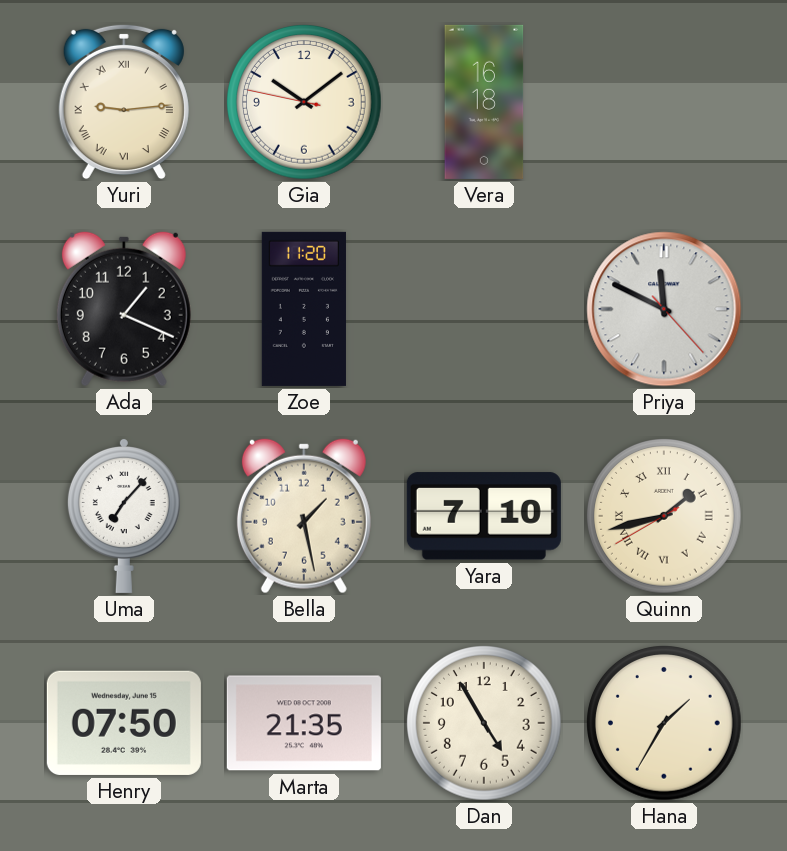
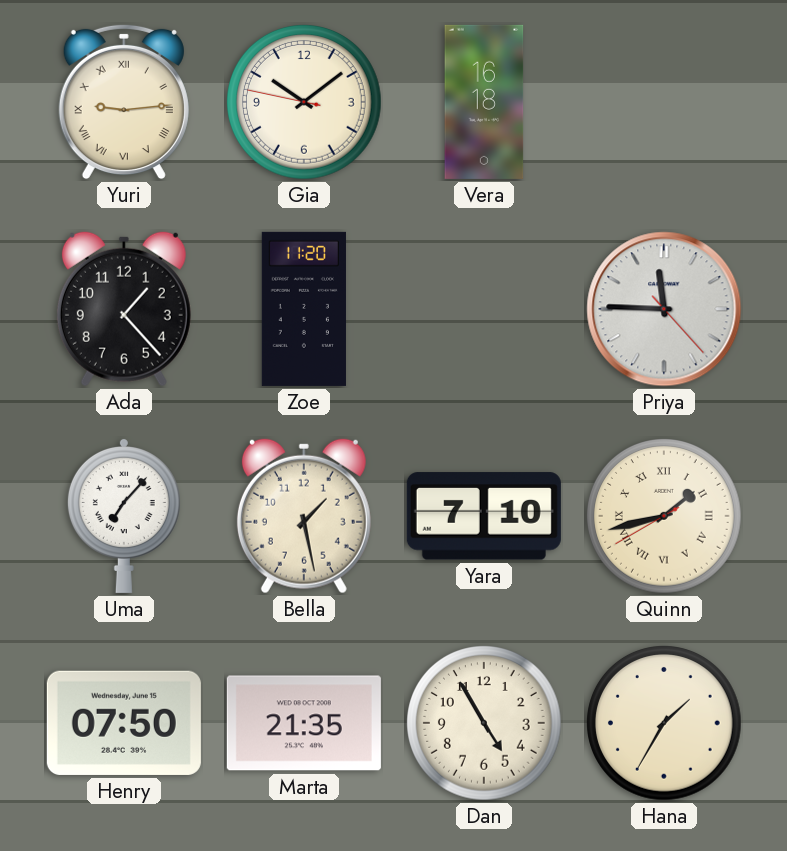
Ada: 1:19 -> 1:23 (124, 309)
Priya: 11:49 -> 11:45 (664, 309)
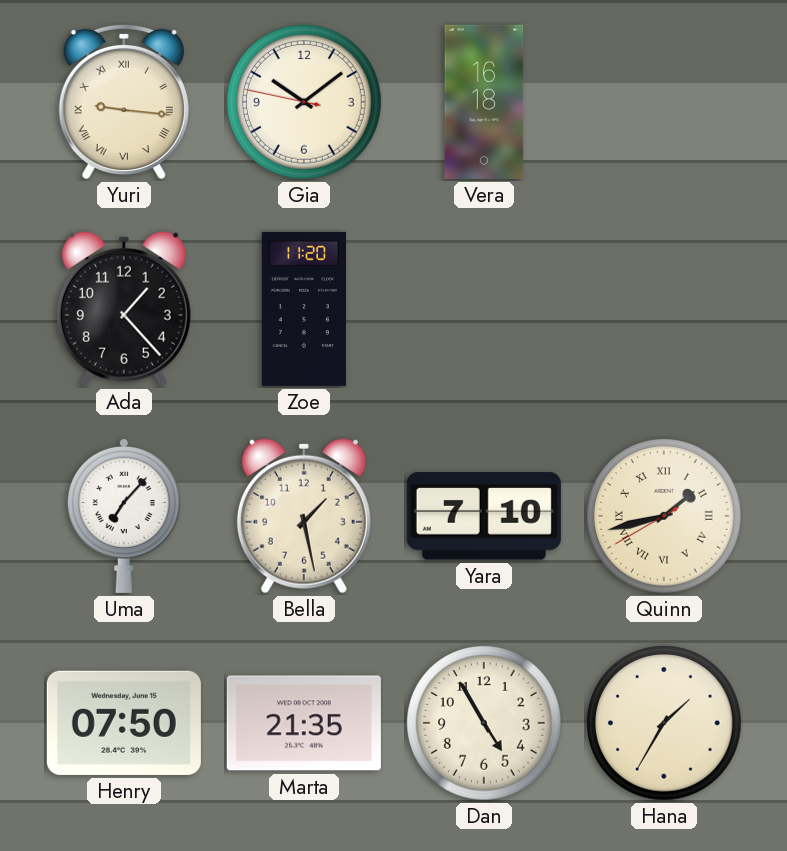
Yuri: 9:14 -> 9:16 (124, 102)
Priya: 11:45 -> none (664, 309)
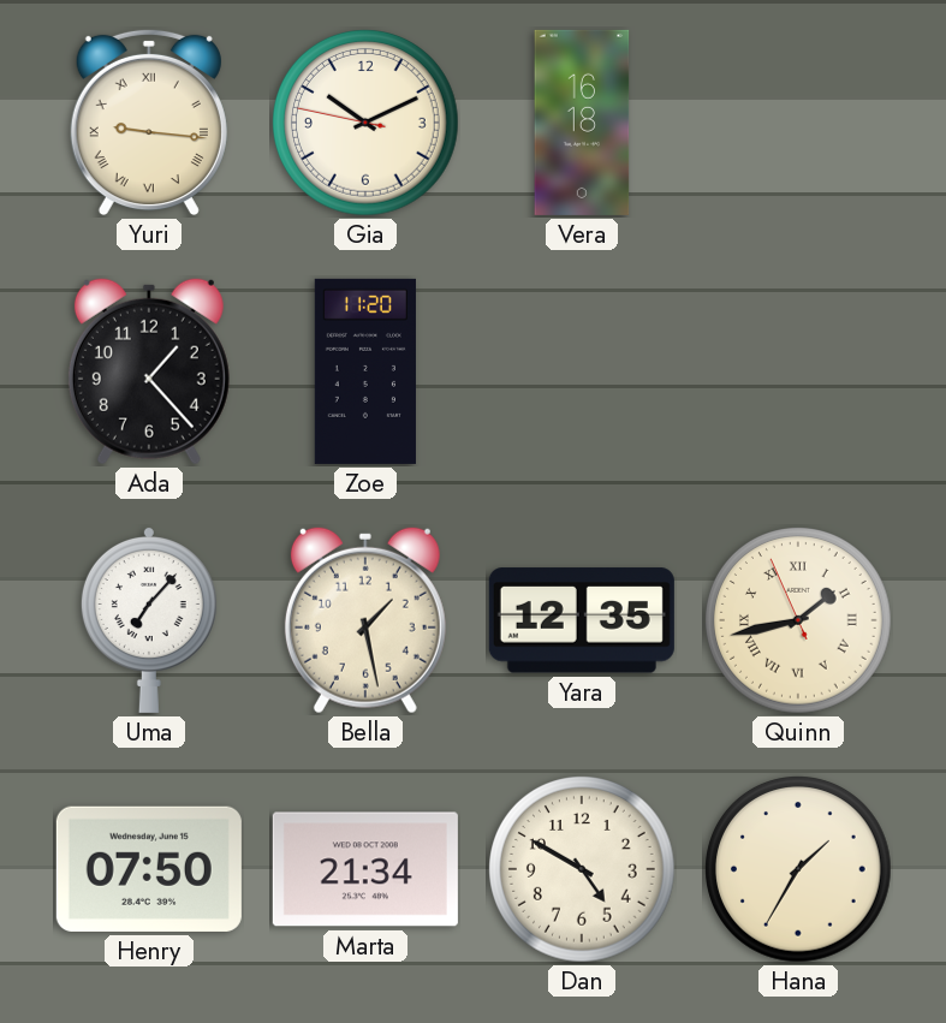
Gia: 10:08 -> 10:10 (367, 124)
Yara: 7:10 -> 12:35 (582, 620)
Quinn: 1:42:40 -> 1:42:56 (799, 621)
Marta: 21:35 -> 21:34 (365, 869)
Dan: 4:55 -> 4:50 (583, 870)
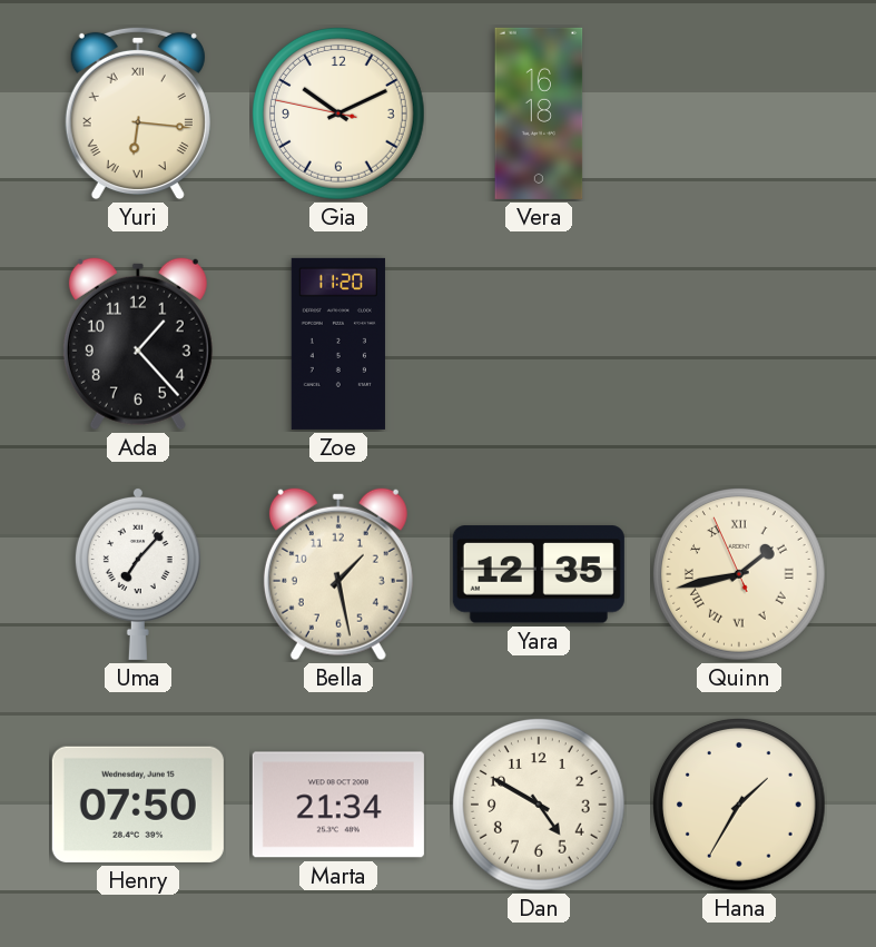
Yuri: 9:16 -> 6:16 (138, 114)
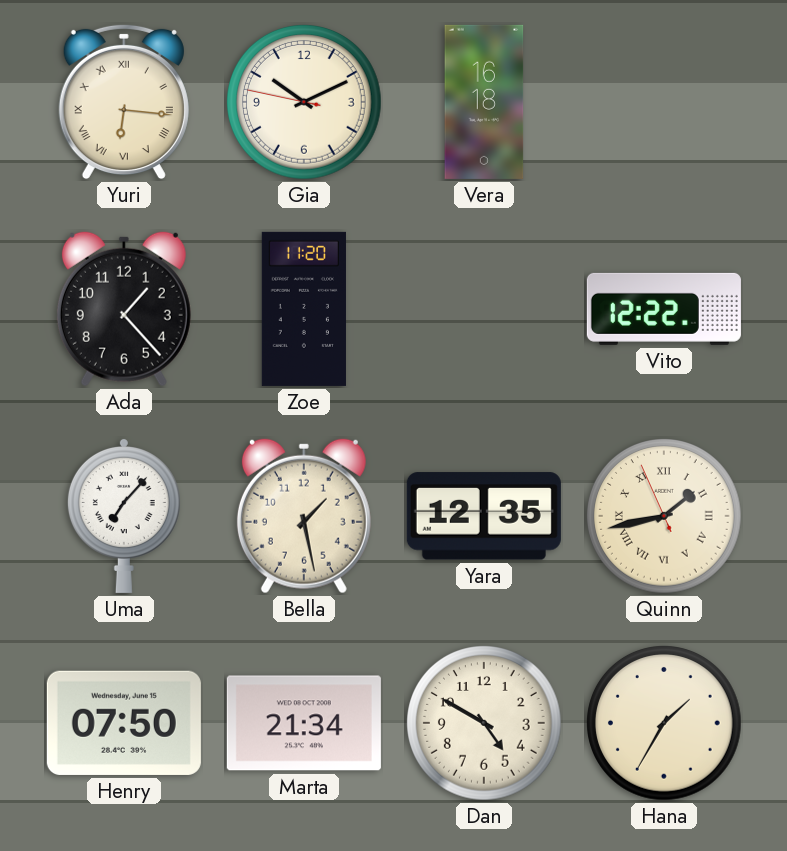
Vito: none -> 12:22 (664, 309)
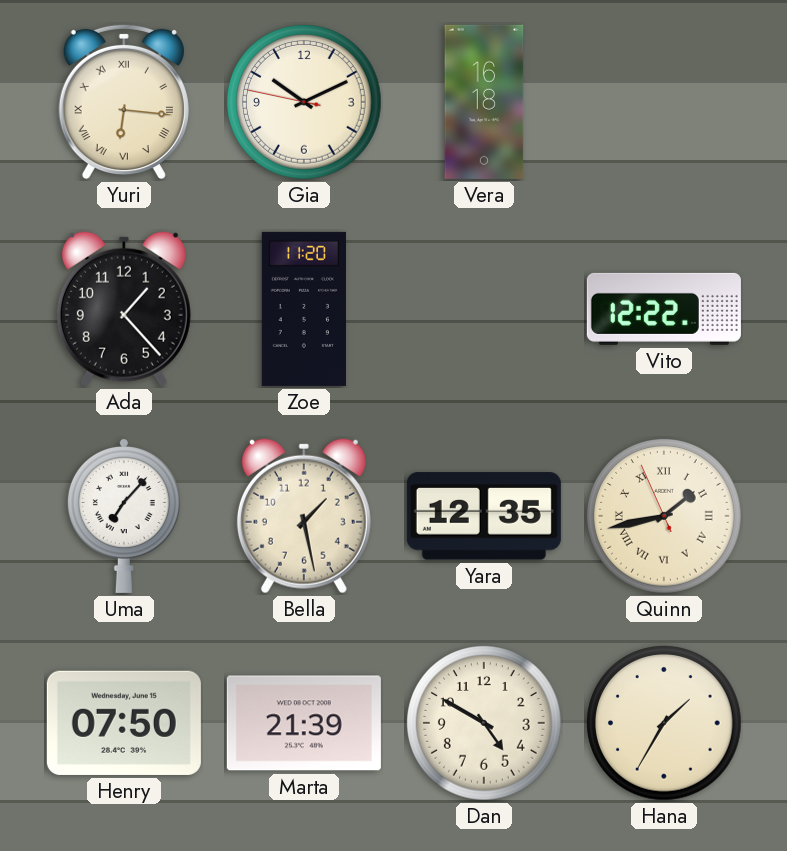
Marta: 21:34 -> 21:39 (304, 723)
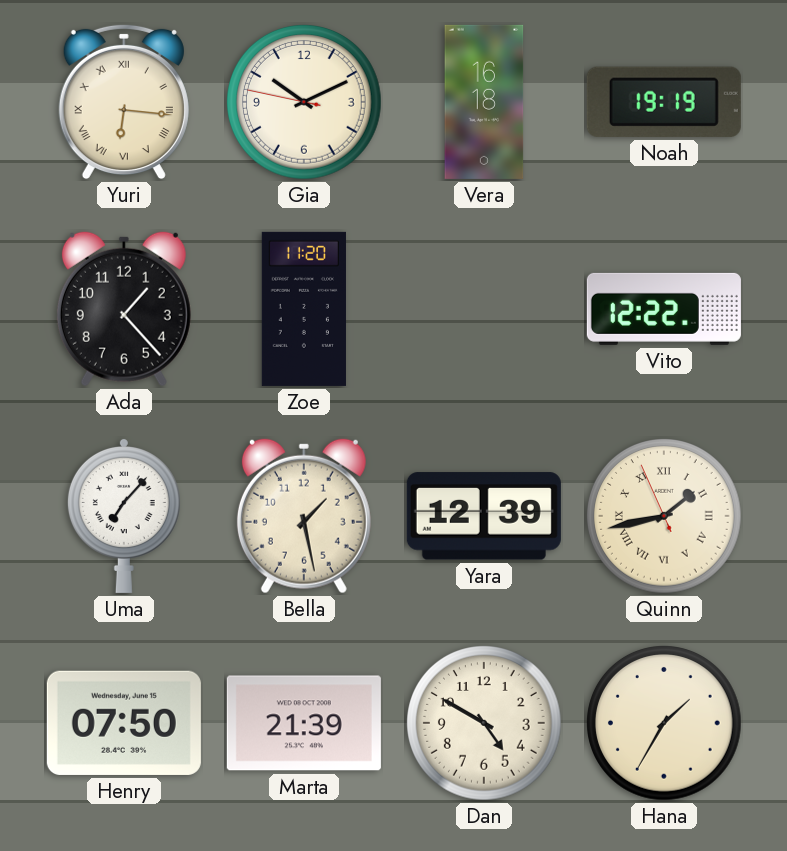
Noah: none -> 19:19 (664, 102)
Yara: 12:35 -> 12:39 (484, 516)
